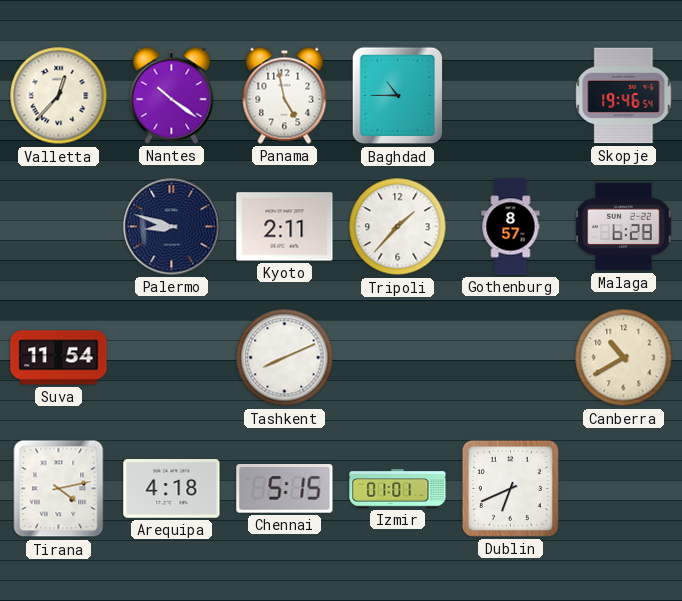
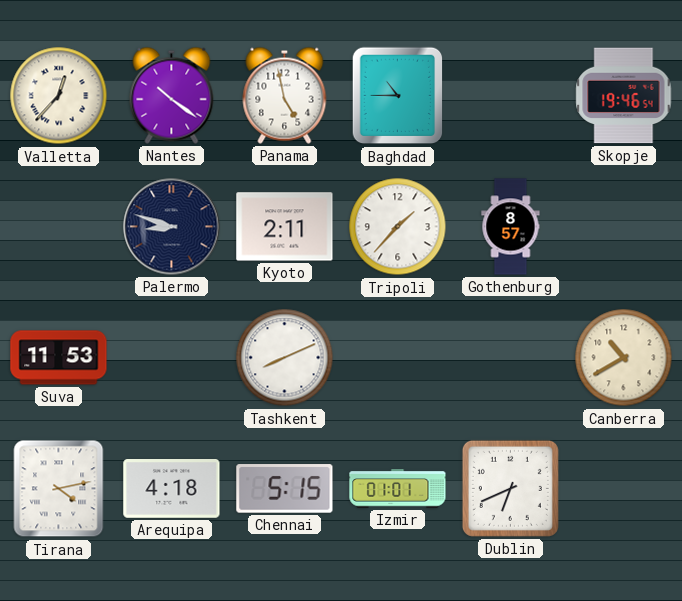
Malaga: 6:28 -> none (624, 227)
Suva: 11:54 -> 11:53 (59, 358)
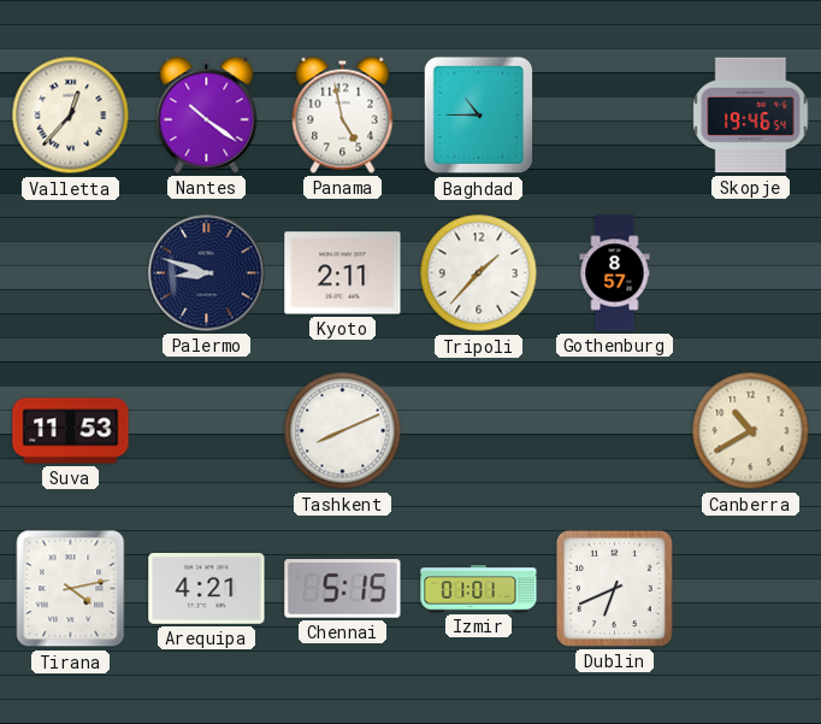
Arequipa: 4:18 -> 4:21 (207, 589)
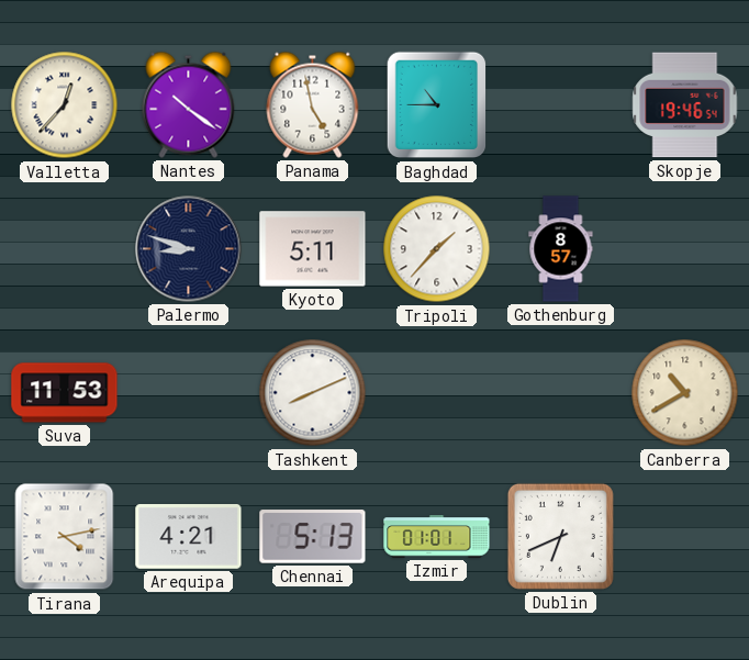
Kyoto: 2:11 -> 5:11 (313, 249)
Chennai: 5:15 -> 5:13 (313, 537)
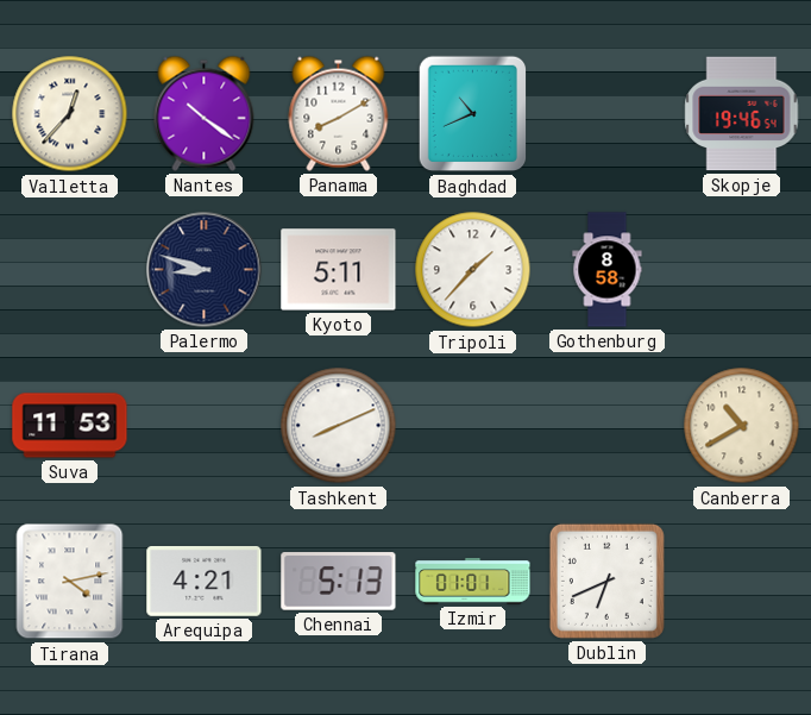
Panama: 4:58 -> 8:10 (339, 113)
Baghdad: 10:45 -> 10:41 (473, 114)
Gothenburg: 8:57 -> 8:58 (608, 270)
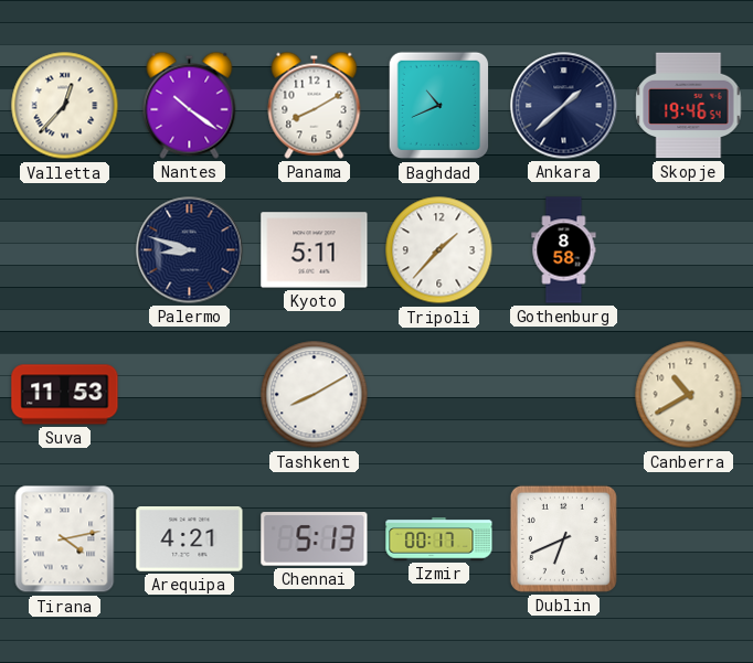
Ankara: none -> 1:38 (564, 106)
Tashkent: 8:11 -> 8:10 (315, 395)
Izmir: 01:01 -> 00:17 (439, 539)
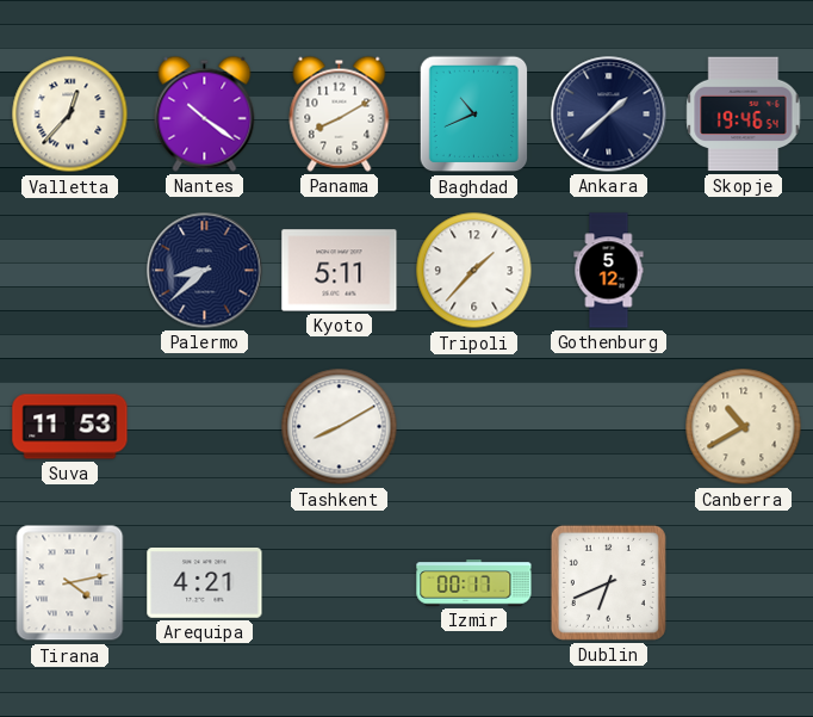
Palermo: 8:48 -> 8:38 (205, 271)
Gothenburg: 8:58 -> 5:12 (609, 271)
Chennai: 5:13 -> none (315, 539)
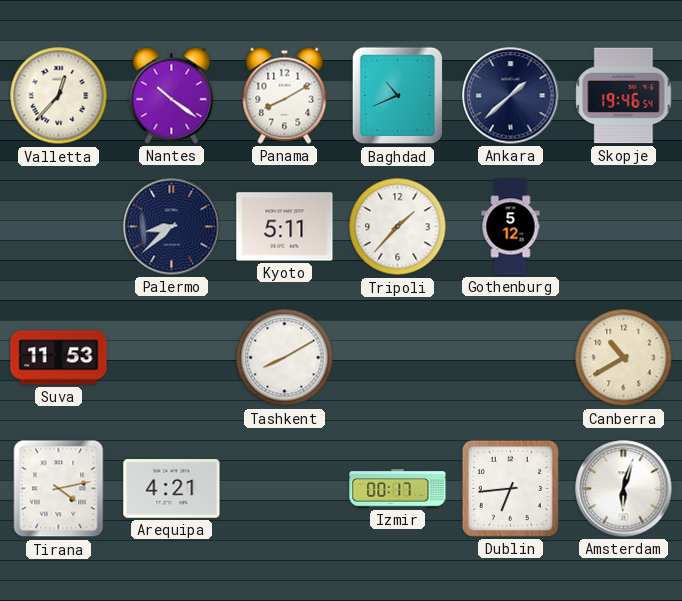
Dublin: 6:41 -> 6:44 (510, 488)
Amsterdam: none -> 6:03 (624, 489)
